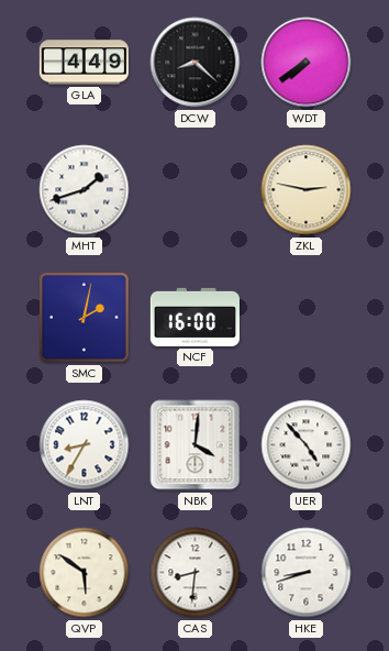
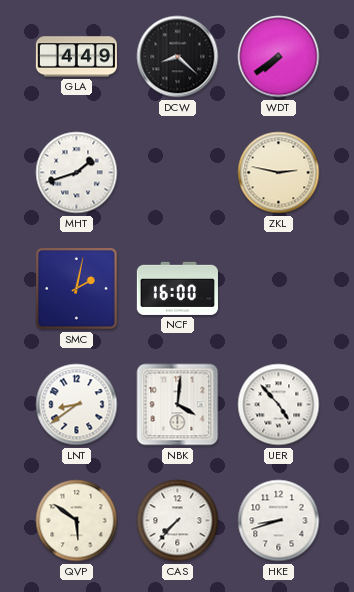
LNT: 8:35 -> 8:39 (77, 405)
CAS: 8:31 -> 7:37 (178, 521)
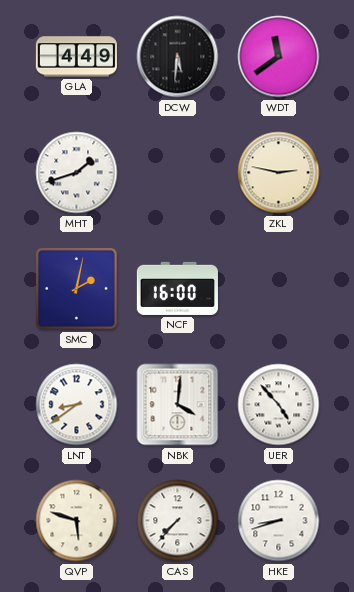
DCW: 8:22 -> 5:31 (178, 57)
WDT: 7:39 -> 11:39 (279, 57)
QVP: 5:51 -> 5:48 (77, 521)
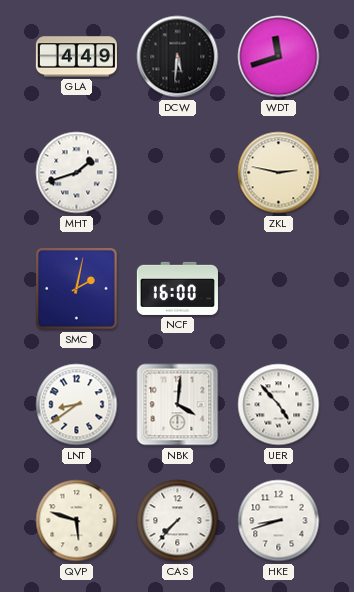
WDT: 11:39 -> 11:42 (279, 57)
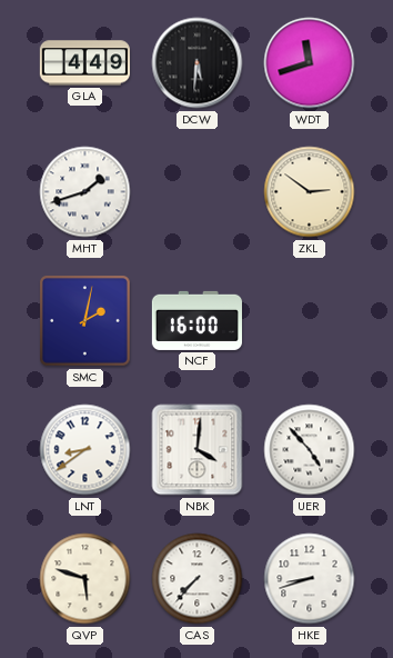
ZKL: 2:47 -> 2:51 (310, 192)
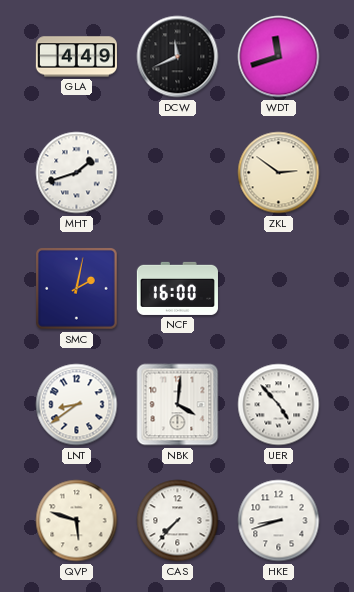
DCW: 5:31 -> 11:41 (178, 57)
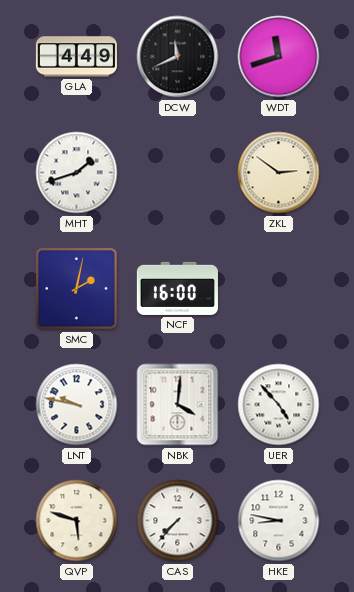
LNT: 8:39 -> 9:47 (77, 405)
HKE: 8:42 -> 8:47 (279, 521)
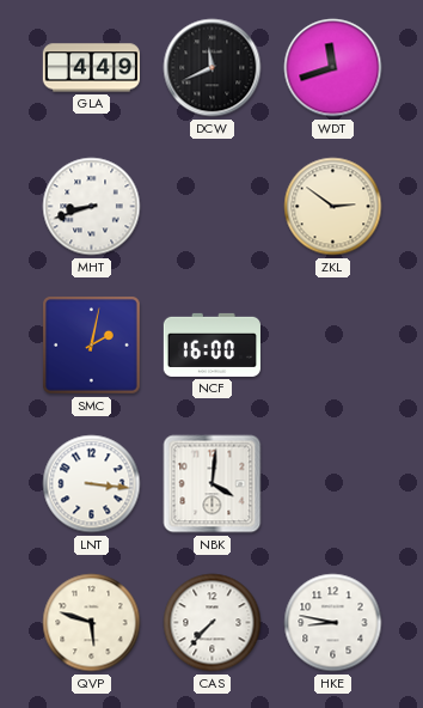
MHT: 1:42 -> 8:42 (92, 207)
LNT: 9:47 -> 3:16 (92, 484)
UER: 4:53 -> none (279, 405)
